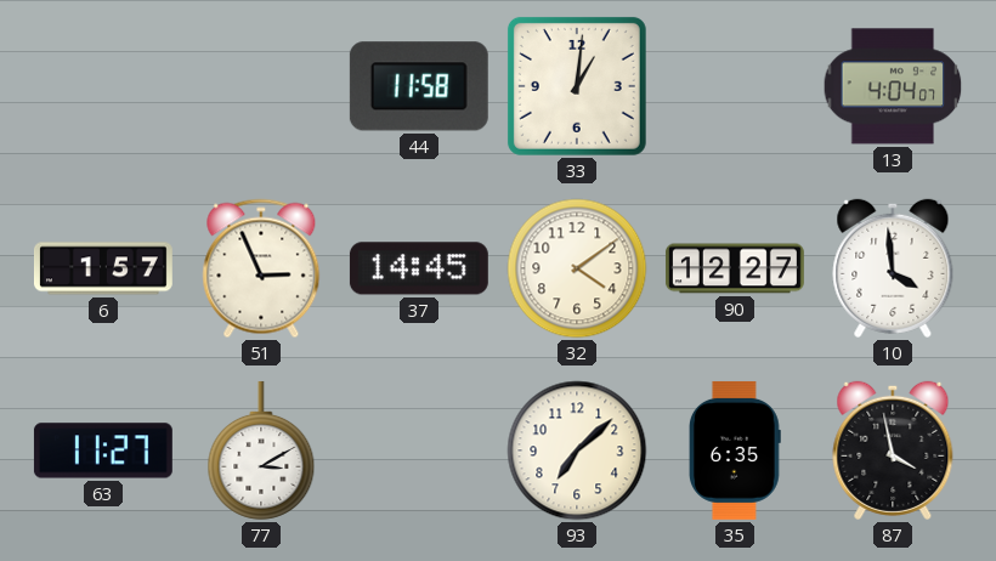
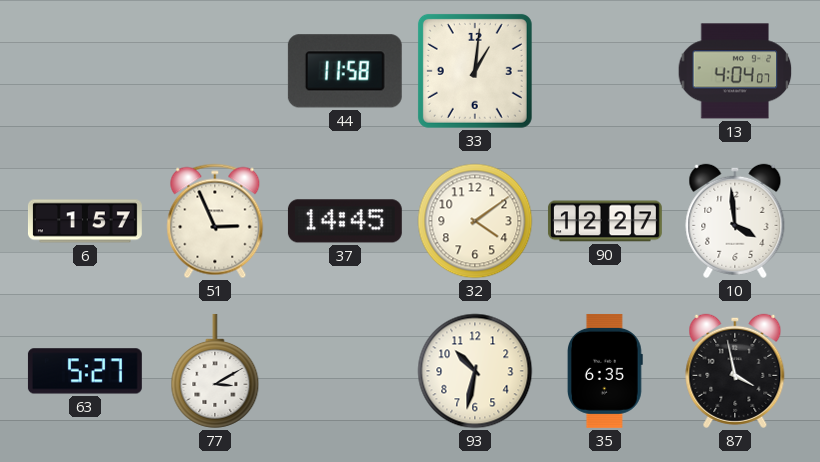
63: 11:27 -> 5:27 (85, 371)
93: 7:08 -> 10:32 (475, 371)
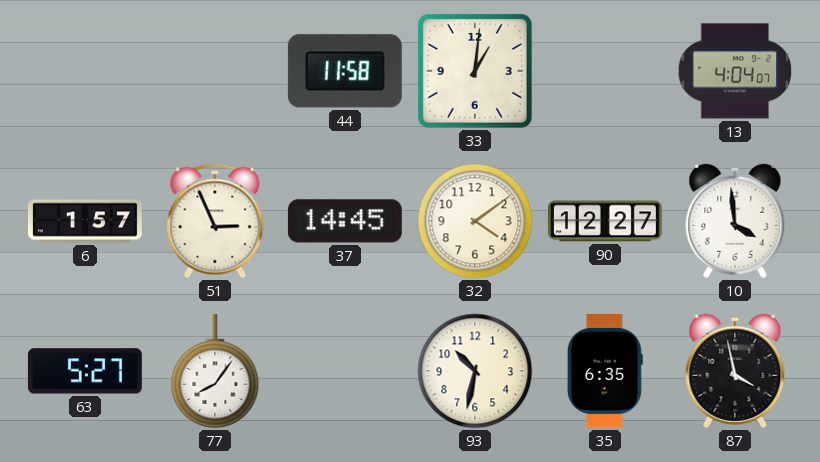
77: 3:10 -> 8:06 (215, 371)
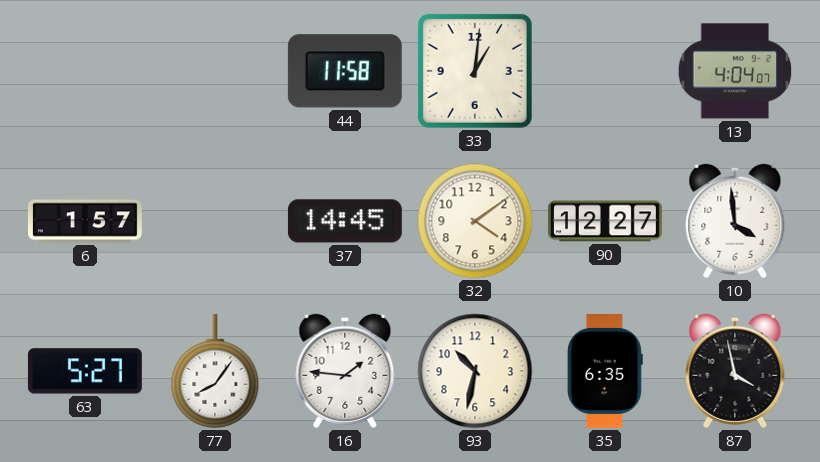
51: 2:56 -> none (215, 221)
16: none -> 1:46 (345, 371)
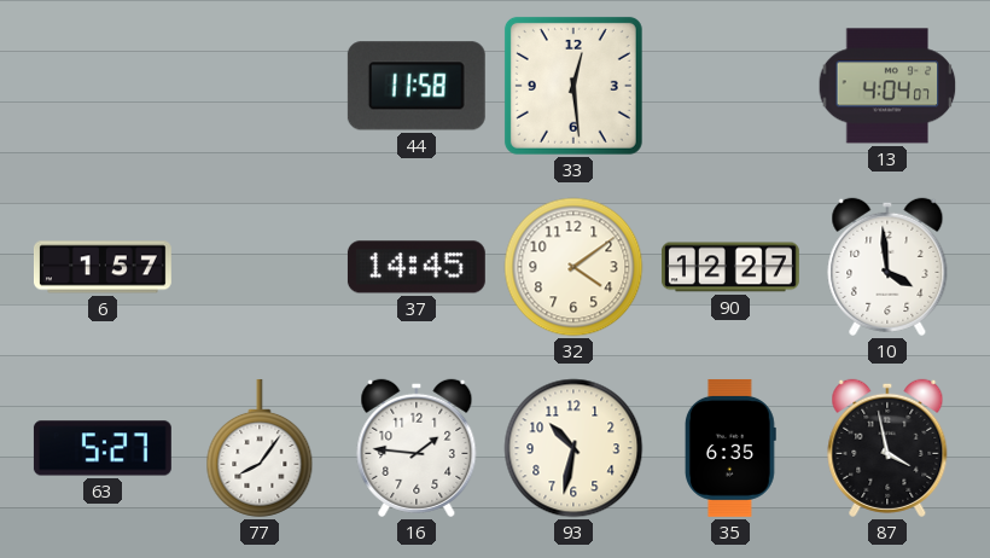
33: 1:01 -> 12:29 (573, 86)
